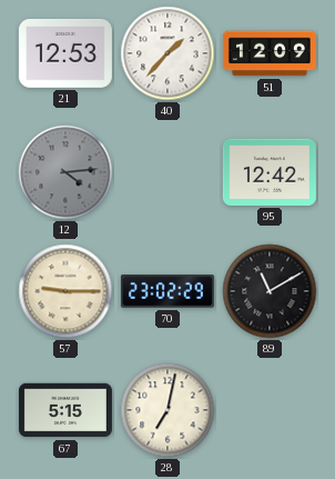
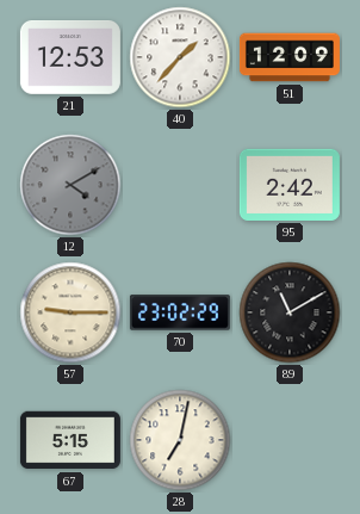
12: 4:14 -> 4:10 (70, 185)
95: 12:42 -> 2:42 (290, 185)
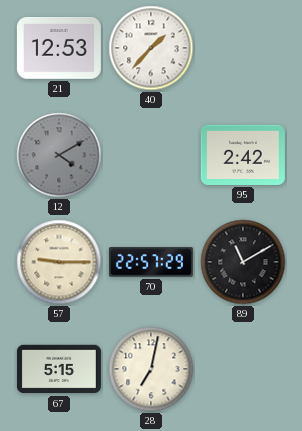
51: 12:09 -> none (290, 57)
70: 23:02 -> 22:57 (151, 262)
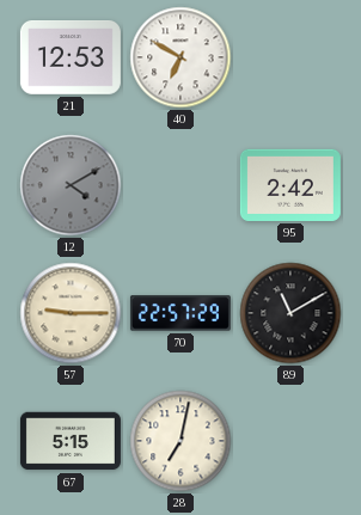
40: 1:37 -> 6:50 (180, 57)
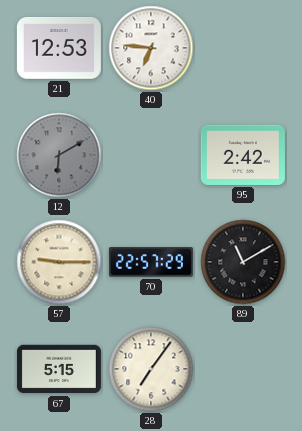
40: 6:50 -> 6:46 (151, 48)
12: 4:10 -> 6:10 (59, 155)
28: 7:02 -> 7:06 (151, 369)
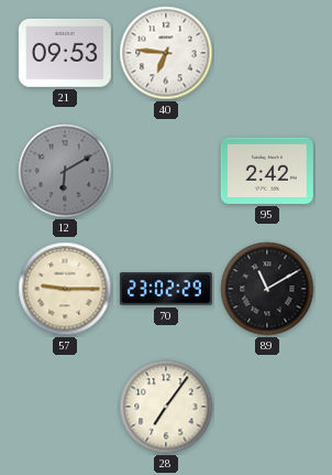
21: 12:53 -> 09:53 (65, 54)
70: 22:57 -> 23:02 (166, 289)
67: 5:15 -> none (59, 369)
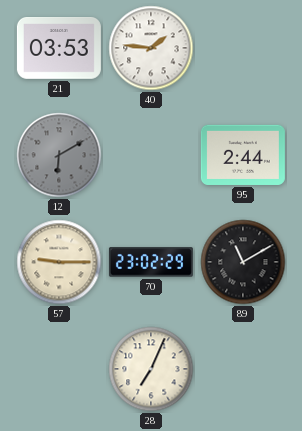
21: 09:53 -> 03:53 (59, 49)
40: 6:46 -> 1:46 (151, 48)
95: 2:42 -> 2:44 (243, 155)
28: 7:06 -> 7:04 (151, 369)
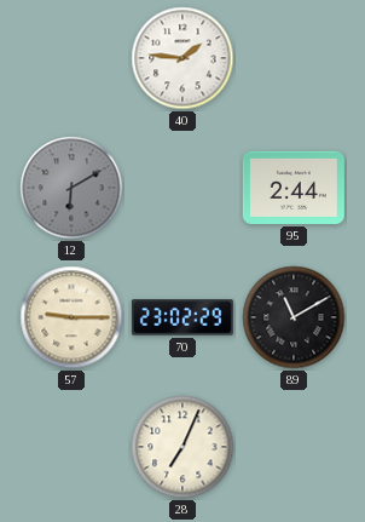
21: 03:53 -> none (59, 49)
